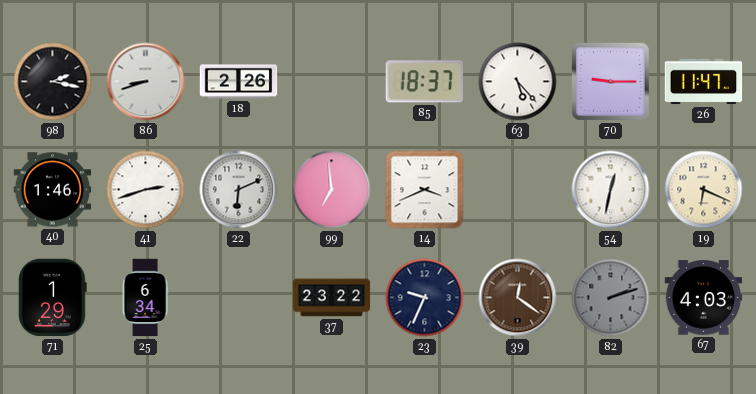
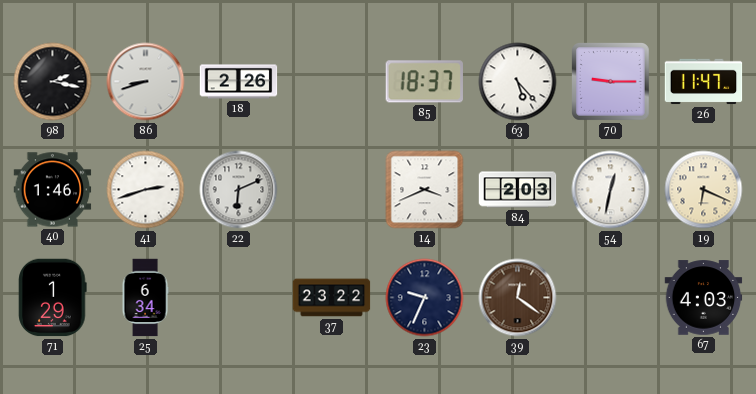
99: 6:59 -> none (332, 190)
84: none -> 2:03 (518, 190)
82: 2:12 -> none (611, 298)
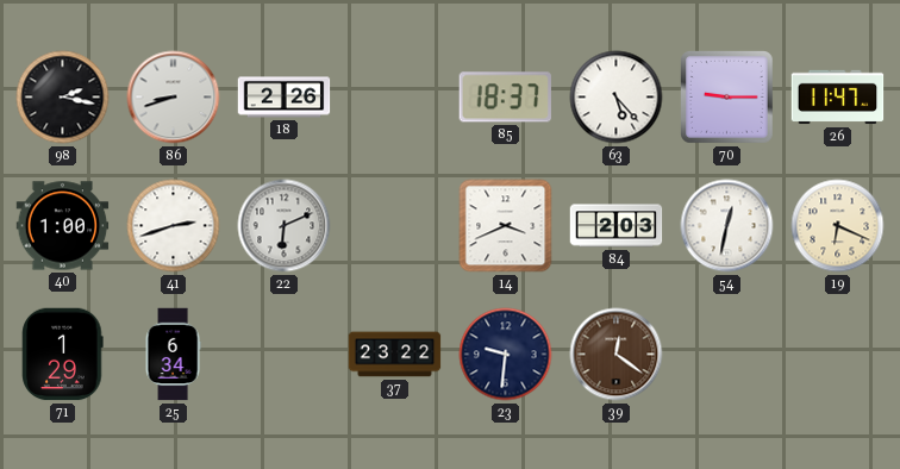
40: 1:46 -> 1:00 (63, 226)
23: 9:34 -> 9:31 (506, 355)
67: 4:03 -> none (704, 298)
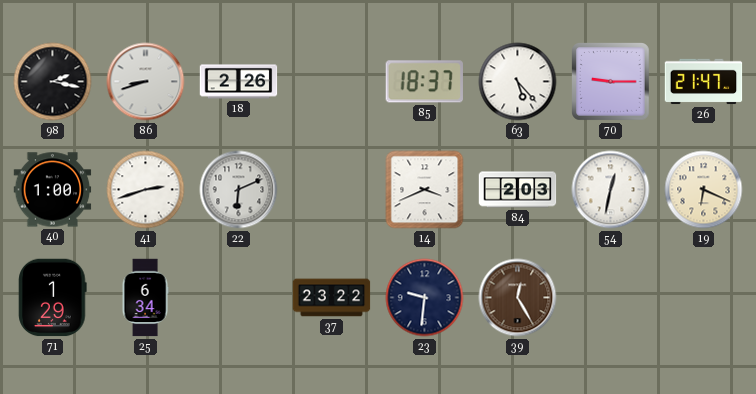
26: 11:47 -> 21:47 (704, 82)
39: 12:21 -> 12:25 (518, 298)
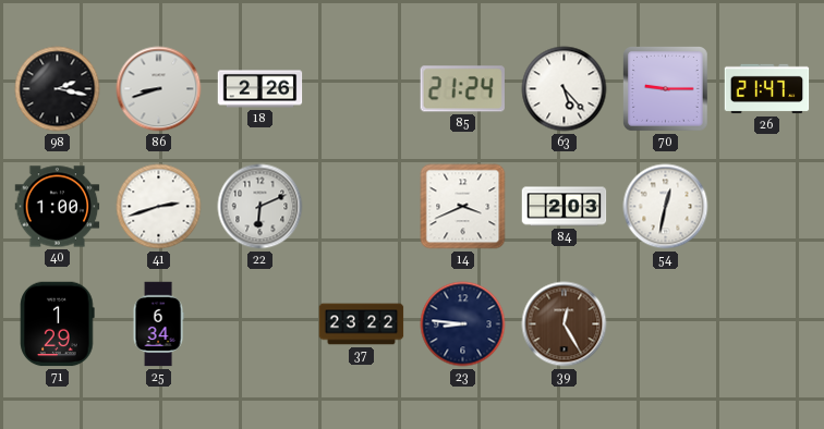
85: 18:37 -> 21:24 (462, 89)
19: 6:19 -> none (704, 190)
23: 9:31 -> 8:46 (463, 324)
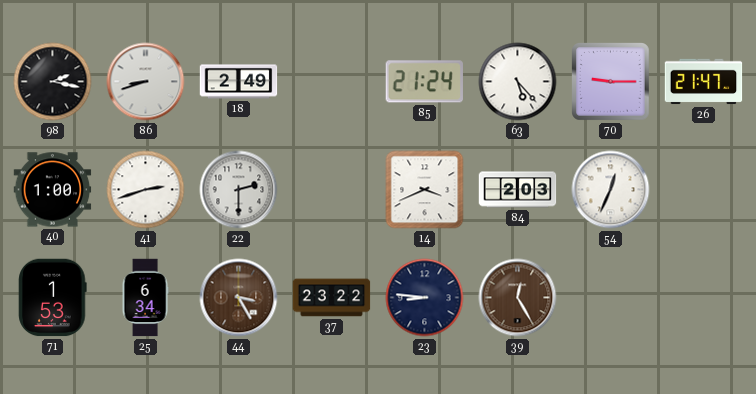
18: 2:26 -> 2:49 (239, 82)
22: 6:11 -> 2:30 (239, 190)
54: 12:32 -> 12:34 (611, 190)
71: 1:29 -> 1:53 (53, 298)
44: none -> 3:25 (239, 298)
